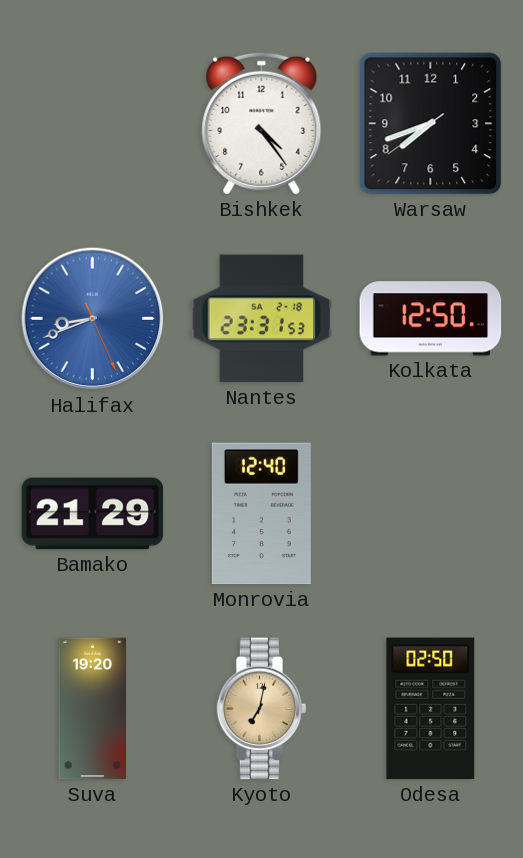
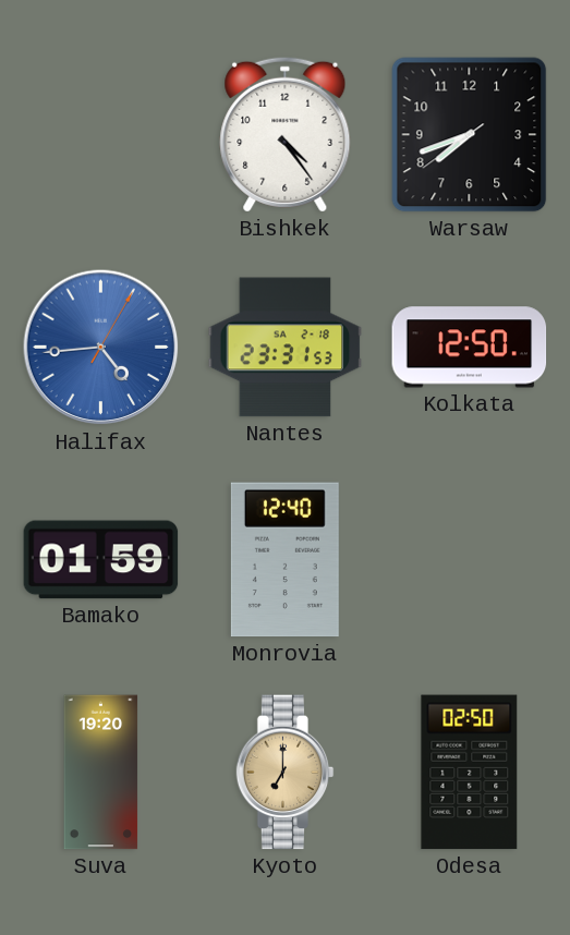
Halifax: 8:41 -> 4:44 (101, 348)
Bamako: 21:29 -> 01:59 (101, 560)
Kyoto: 7:02 -> 7:00 (286, 773)
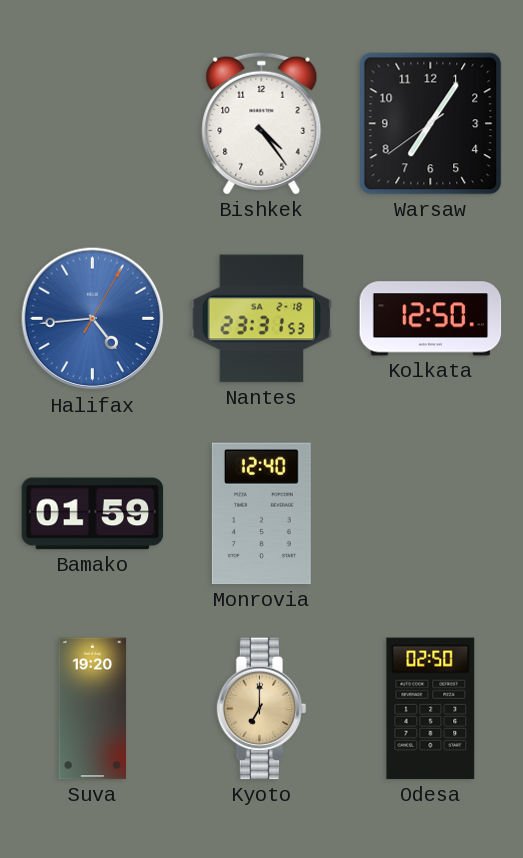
Warsaw: 7:41 -> 7:05 (431, 124)
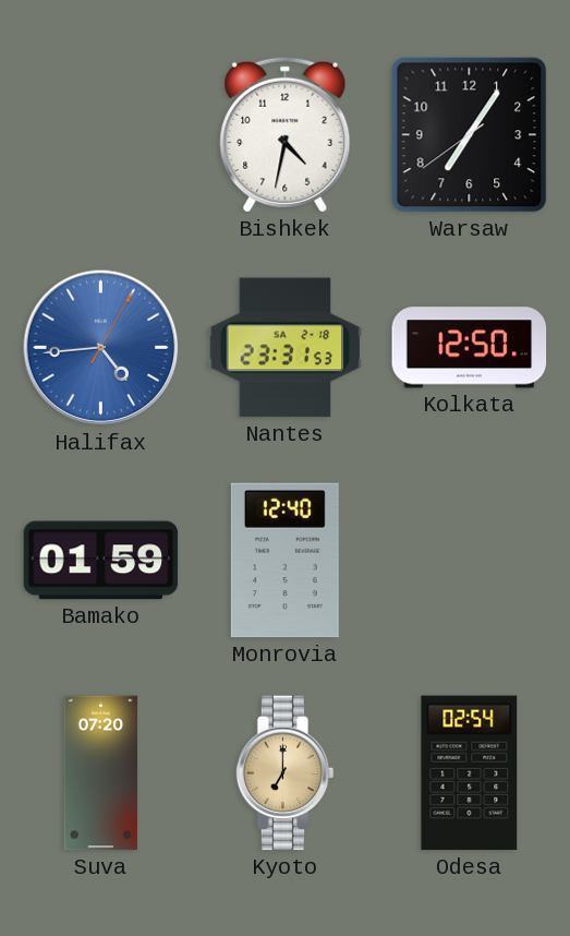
Bishkek: 4:24 -> 4:32 (286, 134)
Suva: 19:20 -> 07:20 (101, 773)
Odesa: 02:50 -> 02:54 (470, 773)
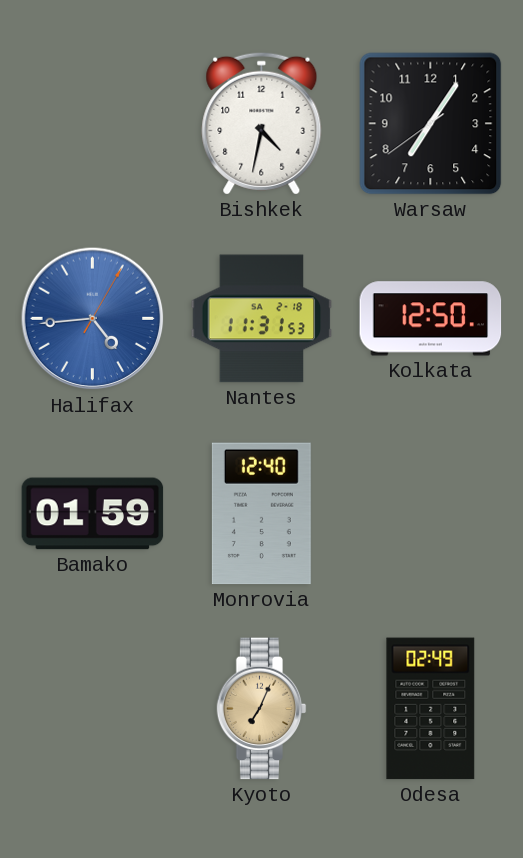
Nantes: 23:31 -> 11:31 (262, 319)
Suva: 07:20 -> none (101, 773)
Kyoto: 7:00 -> 7:04 (262, 709)
Odesa: 02:54 -> 02:49 (431, 709)
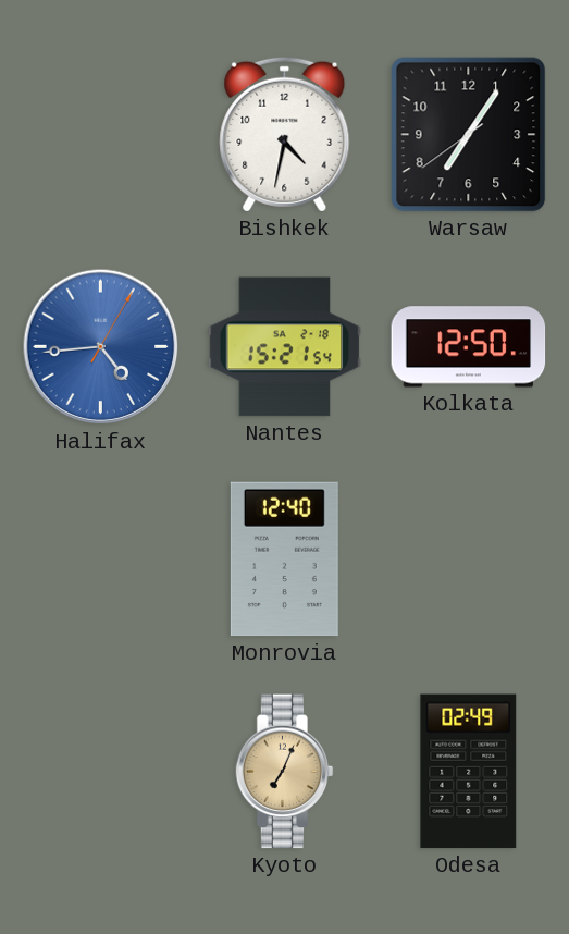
Nantes: 11:31 -> 15:21 (285, 347)
Bamako: 01:59 -> none (93, 514)
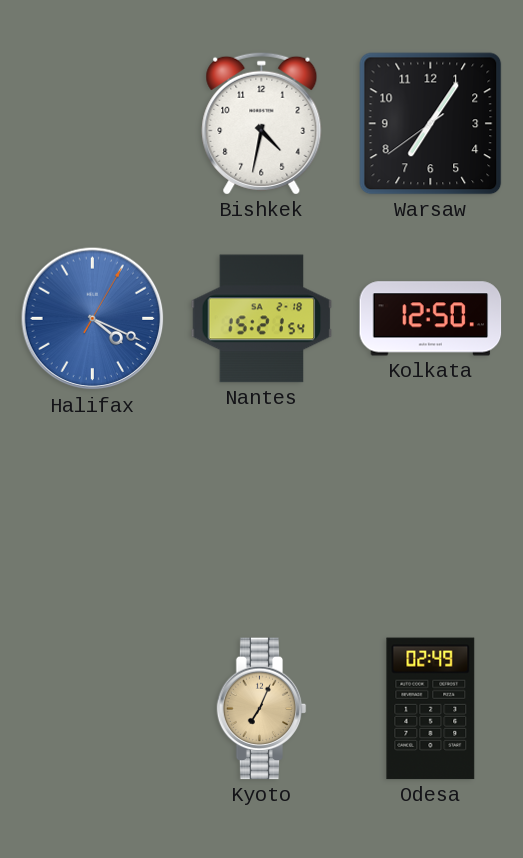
Halifax: 4:44 -> 4:19 (93, 319)
Monrovia: 12:40 -> none (284, 560)
